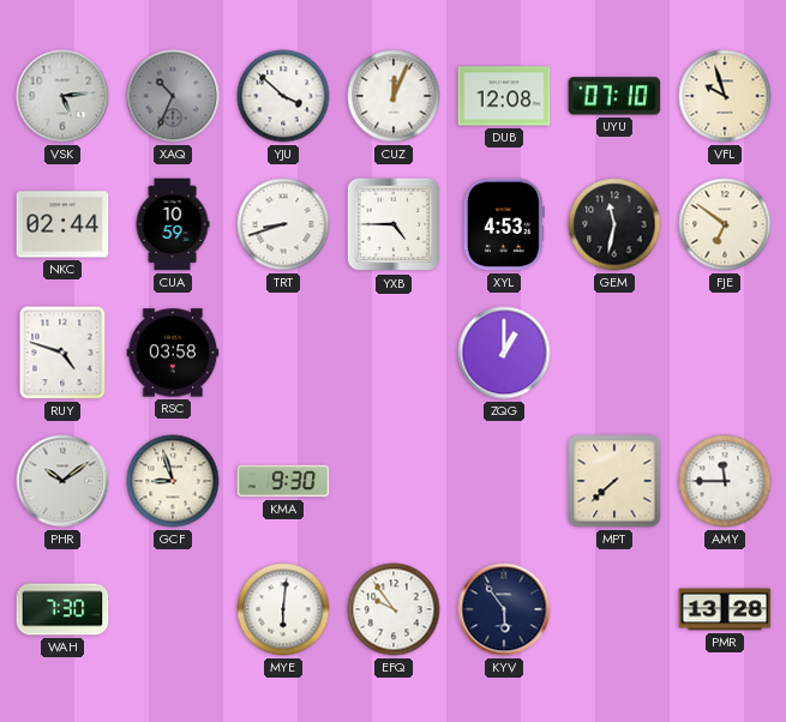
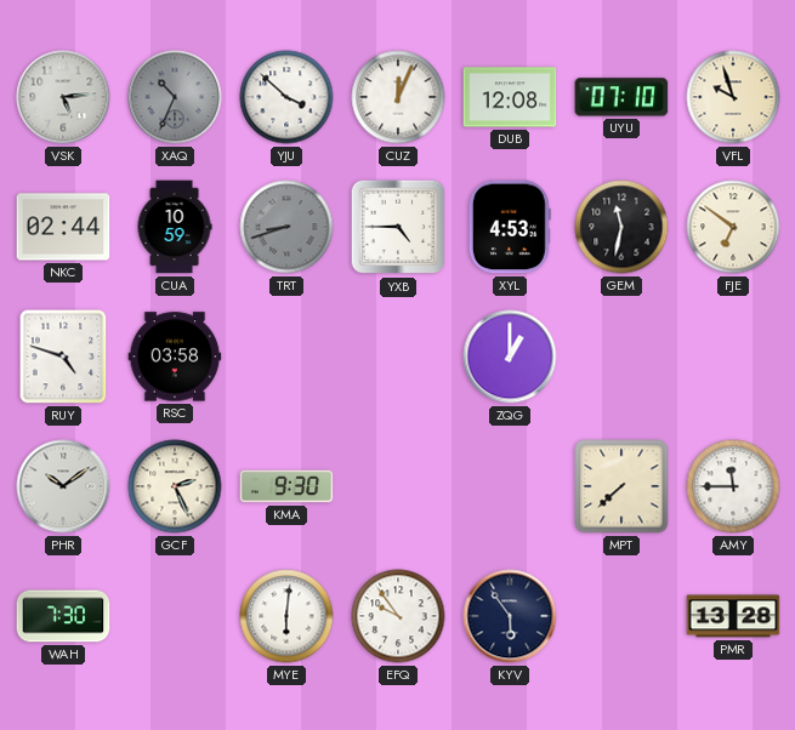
TRT dial: white -> grey (286, 227)
GCF: 8:57 -> 2:26 (175, 486)
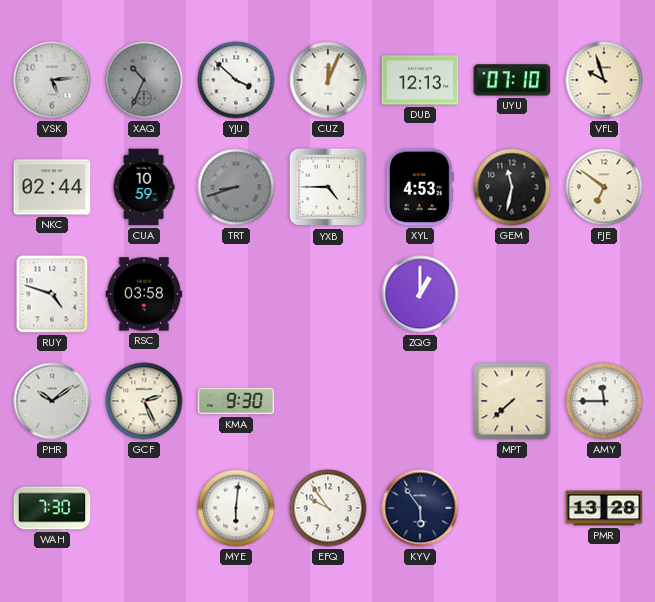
DUB: 12:08 -> 12:13 (420, 80)
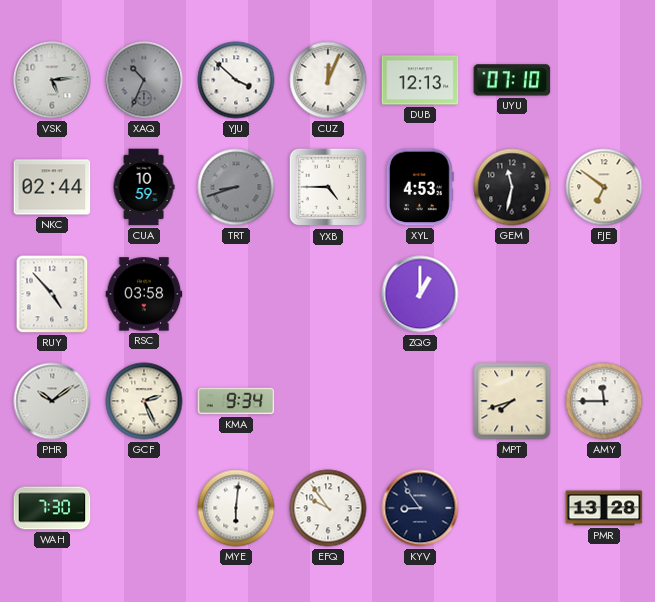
VFL: 9:57 -> none (604, 80)
RUY: 4:48 -> 4:53 (52, 294)
KMA: 9:30 -> 9:34 (236, 401)
MPT: 7:38 -> 7:42 (512, 401)
KYV: 5:54 -> 8:54 (420, 508)
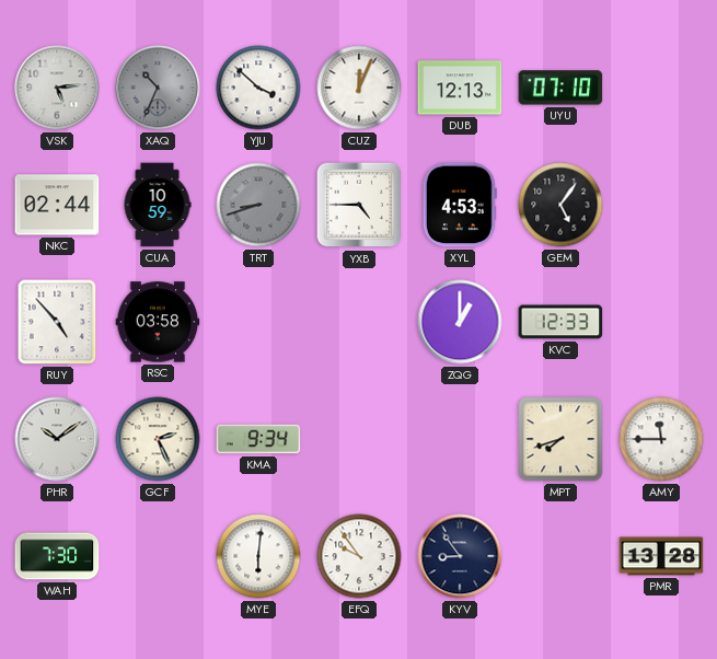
GEM: 11:32 -> 5:06 (560, 205)
FJE: 6:51 -> none (604, 187)
KVC: none -> 12:33 (560, 322)
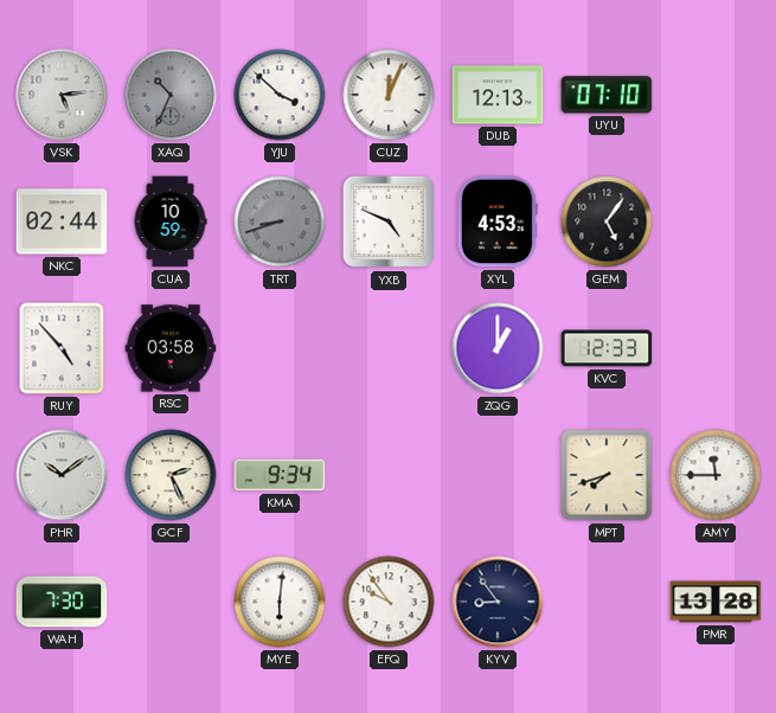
YXB: 4:45 -> 4:49 (389, 221)
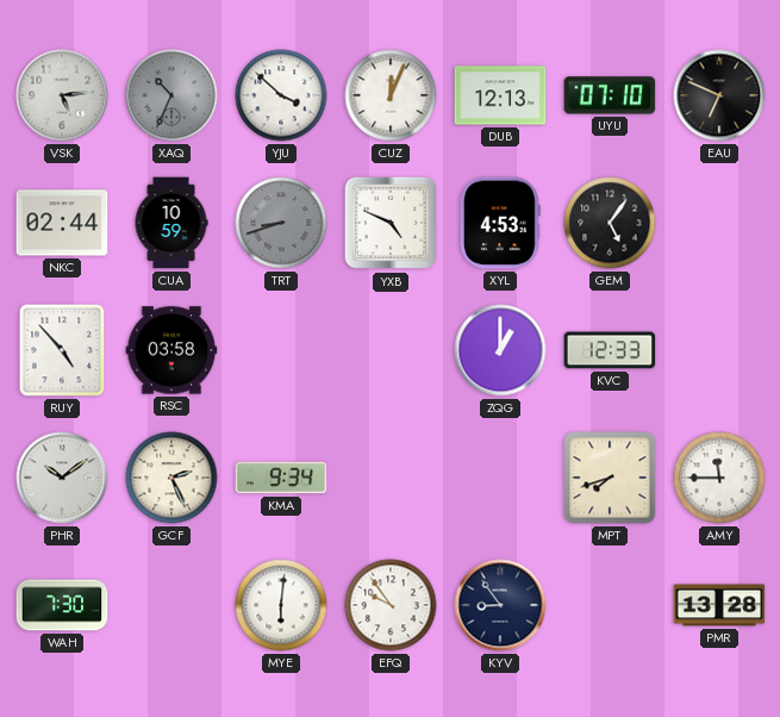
EAU: none -> 6:49 (719, 95)
